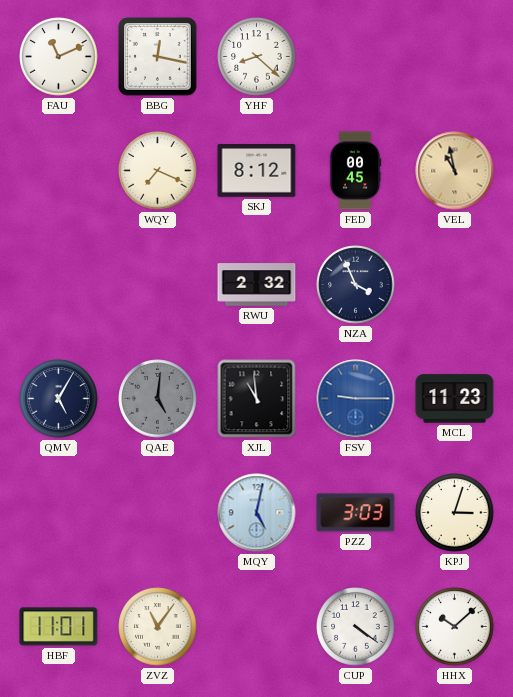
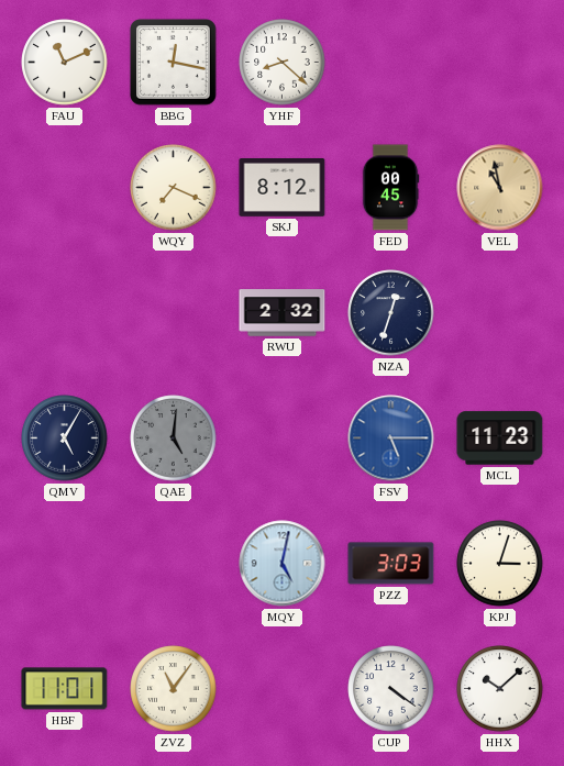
NZA: 3:56 -> 12:33 (391, 313)
XJL: 10:59 -> none (257, 399)
FSV: 9:15 -> 5:15 (391, 438)
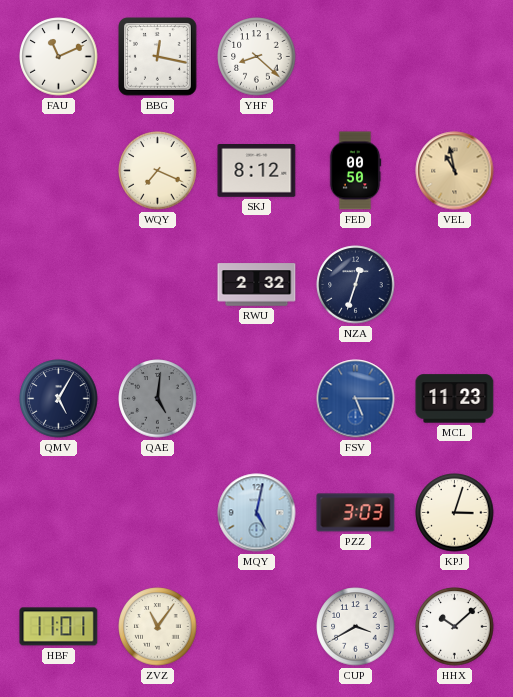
FED: 00:45 -> 00:50 (355, 171)
CUP: 4:21 -> 3:40 (356, 627)
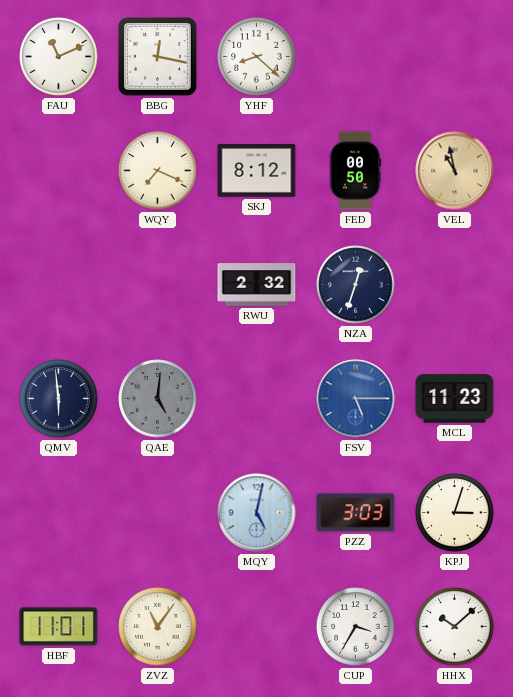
QMV: 5:05 -> 5:59 (59, 399)
CUP: 3:40 -> 3:35 (356, 627)
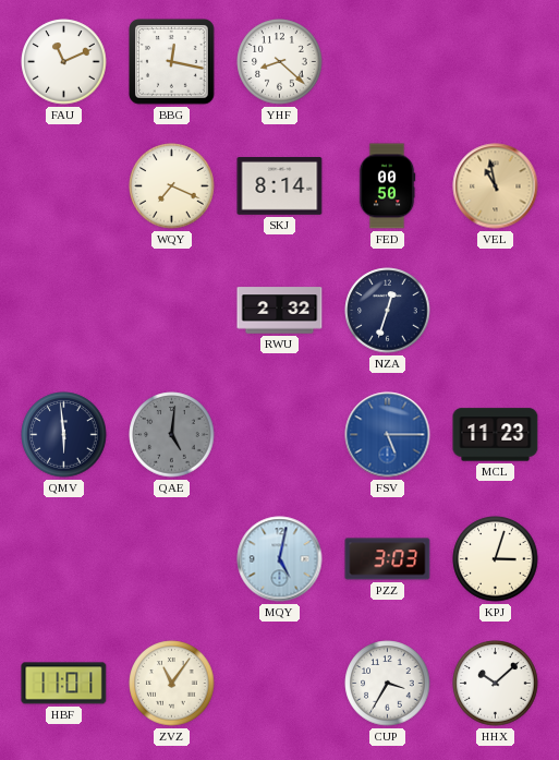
SKJ: 8:12 -> 8:14 (280, 186)
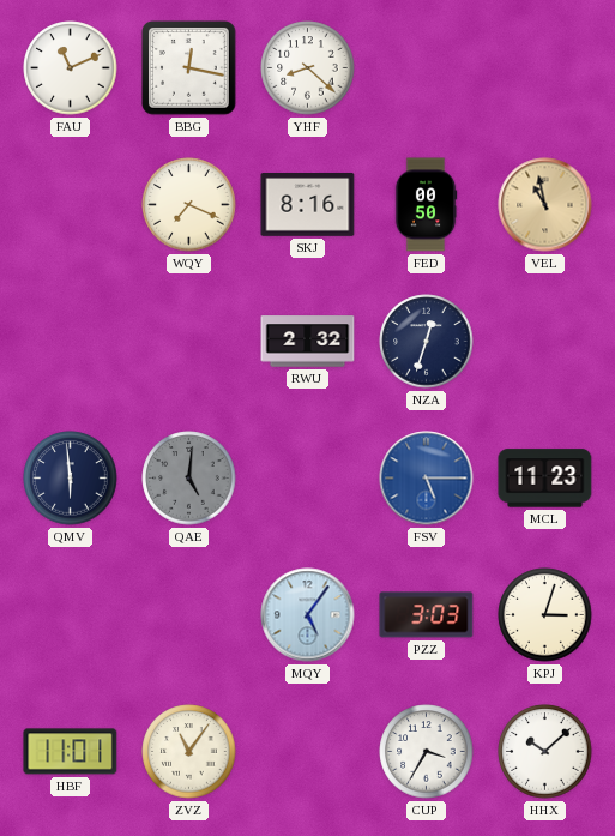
SKJ: 8:14 -> 8:16 (308, 205)
MQY: 5:02 -> 5:06 (308, 615)
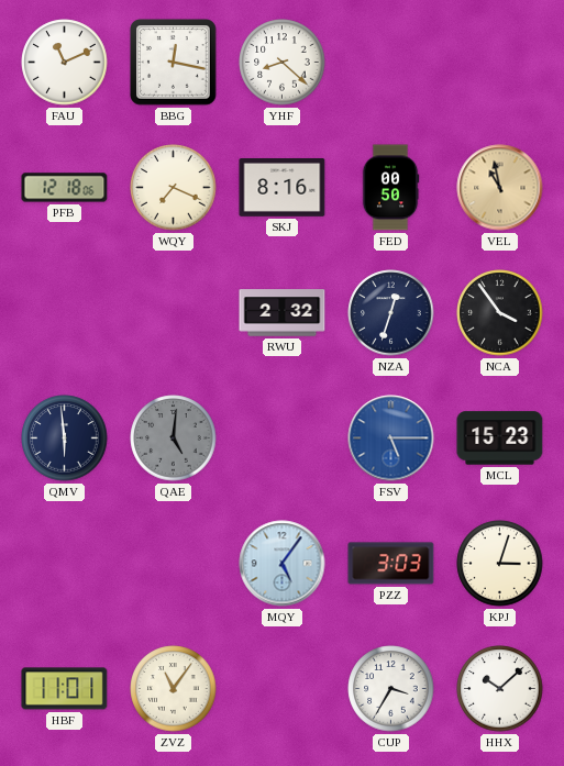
PFB: none -> 12:18 (65, 188)
NCA: none -> 3:54 (500, 313)
MCL: 11:23 -> 15:23 (500, 438)
